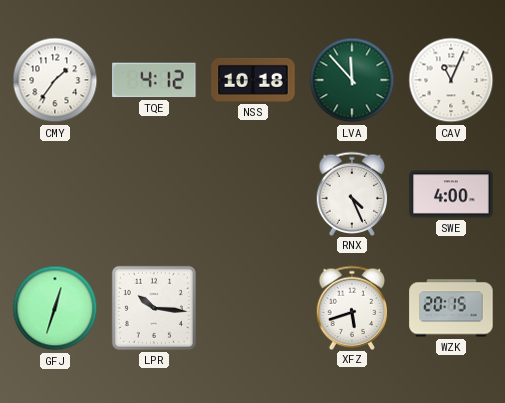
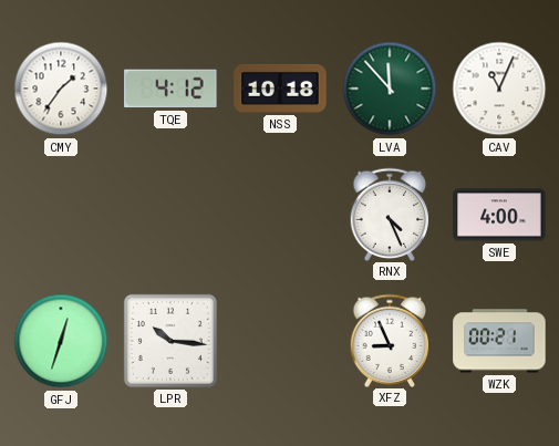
XFZ: 5:42 -> 8:56 (390, 340)
WZK: 20:15 -> 00:21 (499, 341)
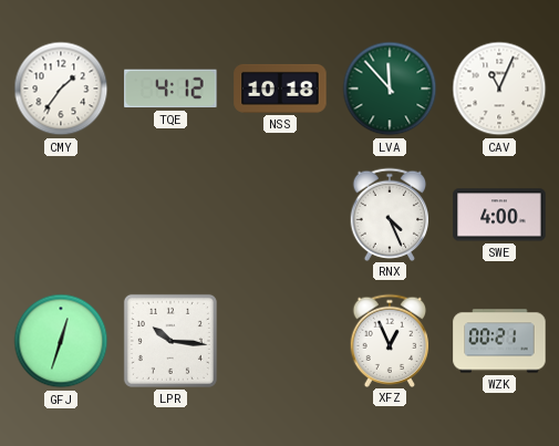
XFZ: 8:56 -> 12:56 (390, 340)
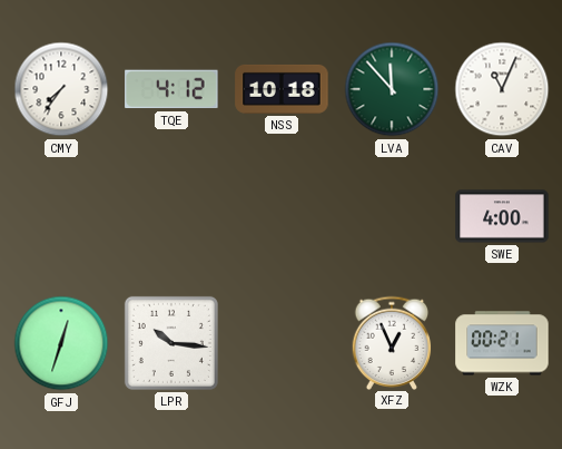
CMY: 1:36 -> 7:36 (61, 89)
RNX: 4:26 -> none (390, 214)
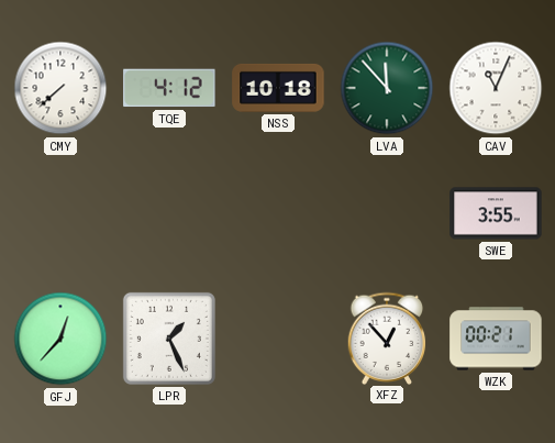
CMY: 7:36 -> 7:38 (60, 88)
SWE: 4:00 -> 3:55 (496, 213)
GFJ: 12:33 -> 12:37 (60, 339)
LPR: 10:16 -> 1:26 (169, 339)
XFZ: 12:56 -> 12:53 (387, 337)
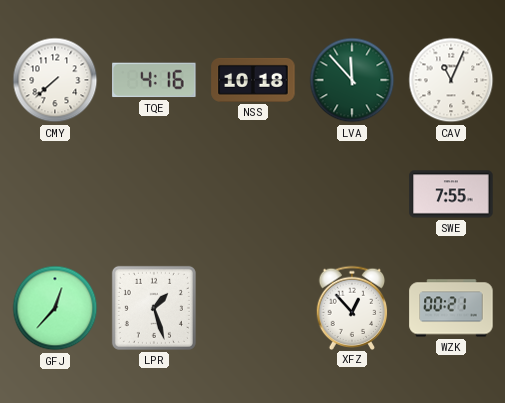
TQE: 4:12 -> 4:16 (154, 80)
SWE: 3:55 -> 7:55 (451, 194)
LPR: 1:26 -> 1:27 (154, 308)
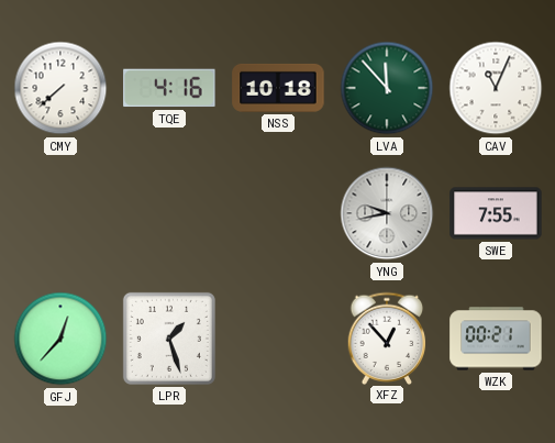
YNG: none -> 9:43 (387, 213)
